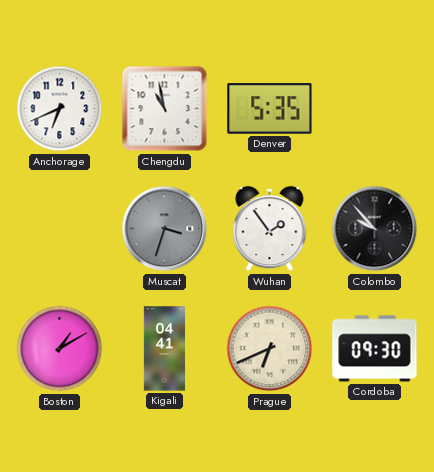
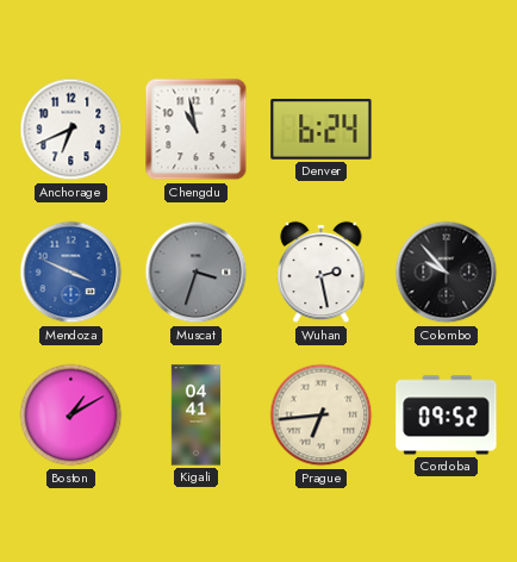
Denver: 5:35 -> 6:24 (322, 130)
Mendoza: none -> 3:49 (71, 273)
Wuhan: 1:54 -> 2:28 (322, 273)
Prague: 6:41 -> 6:44 (322, 416)
Cordoba: 09:30 -> 09:52 (447, 416)
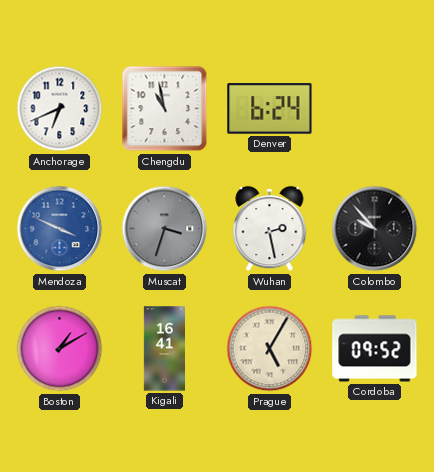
Kigali: 04:41 -> 16:41 (164, 349)
Prague: 6:44 -> 5:05 (270, 349)
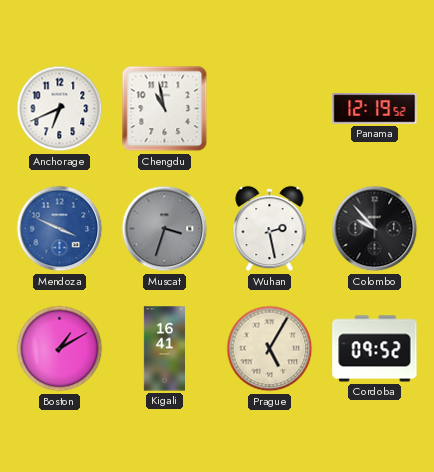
Denver: 6:24 -> none (270, 109)
Panama: none -> 12:19 (375, 109)
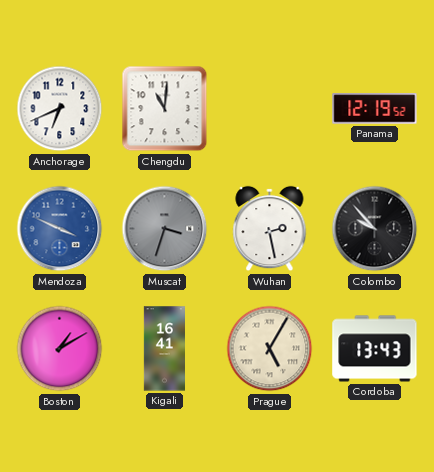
Chengdu: 10:58 -> 11:01 (165, 109)
Cordoba: 09:52 -> 13:43 (375, 349)
